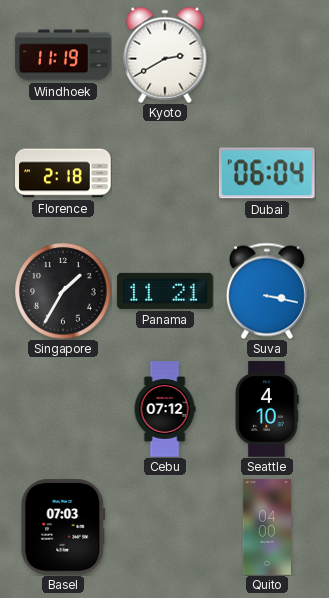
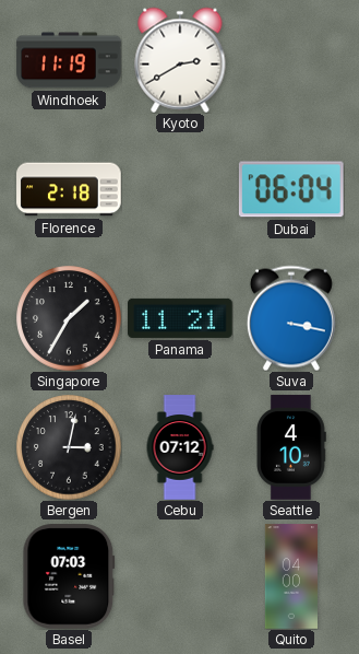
Bergen: none -> 3:02 (69, 447)
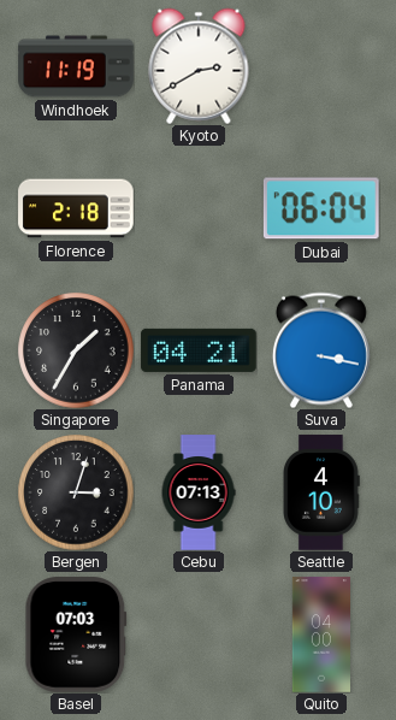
Panama: 11:21 -> 04:21 (199, 350)
Bergen: 3:02 -> 3:03 (76, 492)
Cebu: 07:12 -> 07:13 (199, 492)
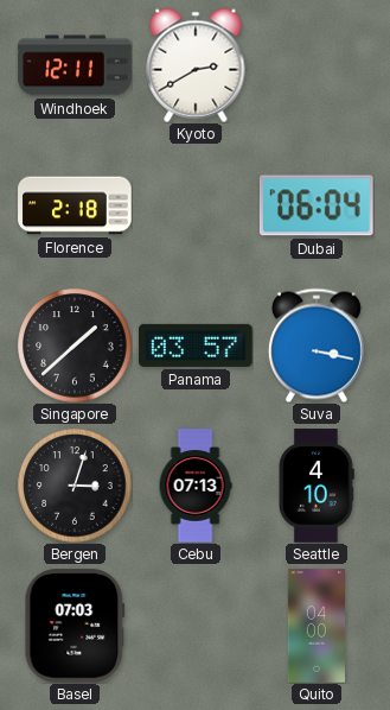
Windhoek: 11:19 -> 12:11 (75, 65)
Singapore: 1:35 -> 1:38 (75, 346)
Panama: 04:21 -> 03:57 (196, 346)
